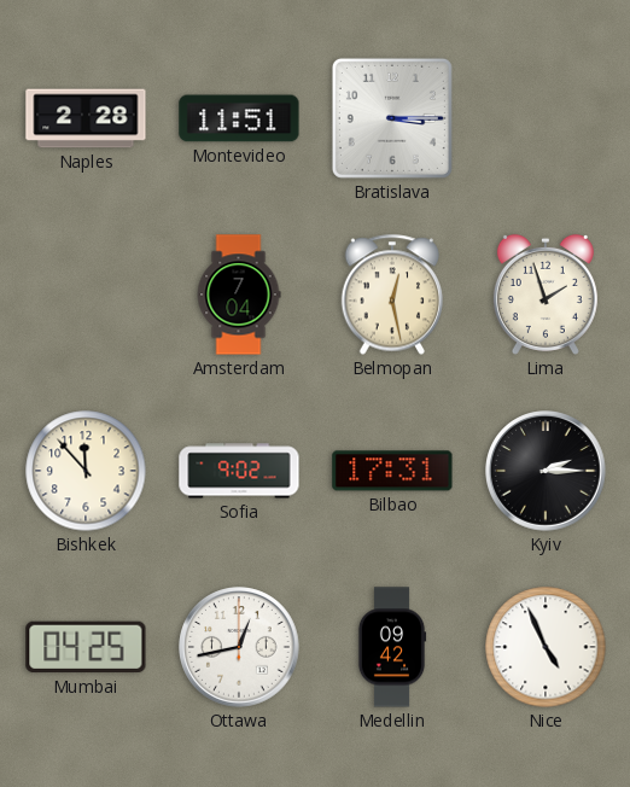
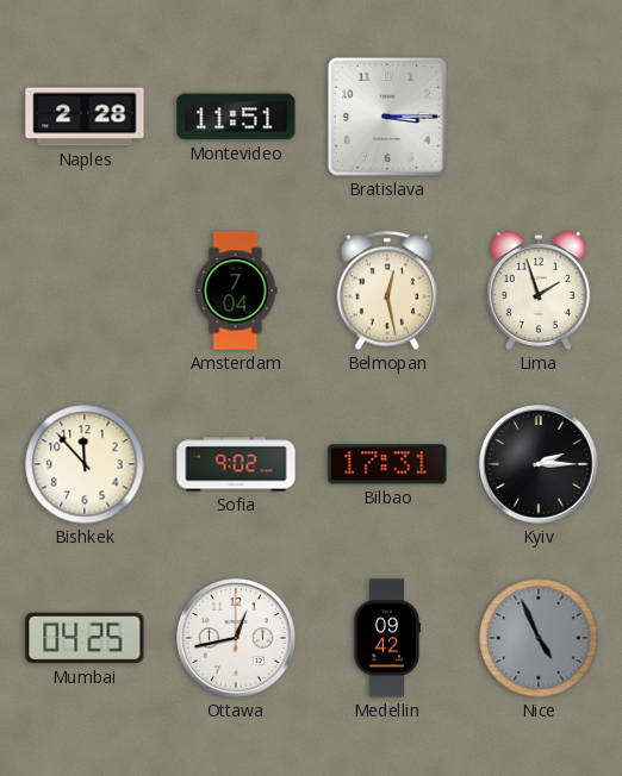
Nice dial: white -> grey (539, 638)
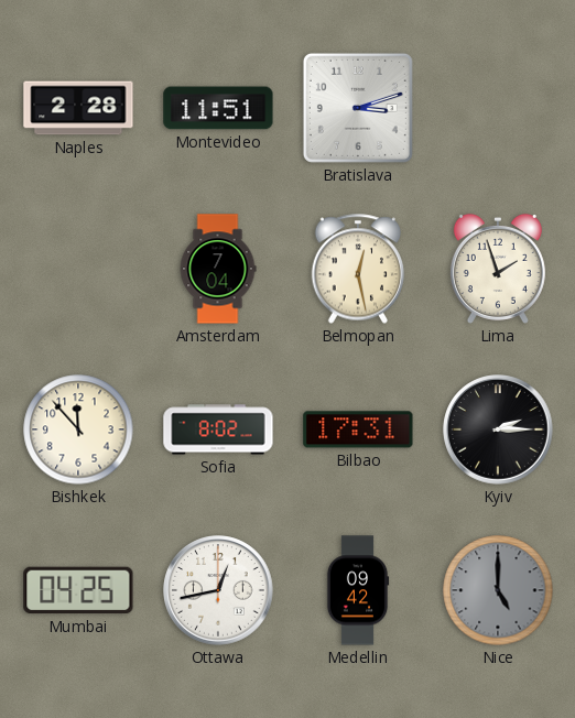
Bratislava: 3:15 -> 3:12 (358, 108)
Sofia: 9:02 -> 8:02 (218, 429)
Nice: 4:56 -> 5:00 (498, 590)
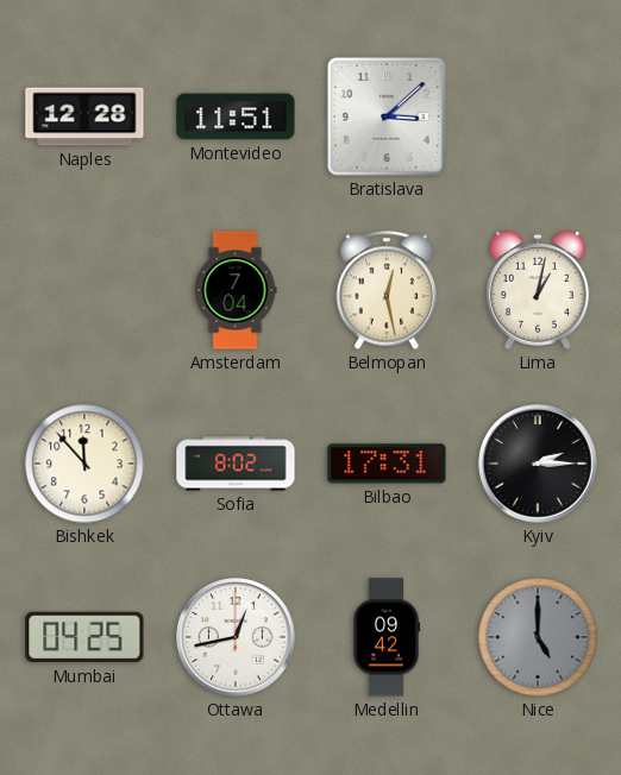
Naples: 2:28 -> 12:28 (84, 116)
Bratislava: 3:12 -> 3:08 (387, 116)
Lima: 1:57 -> 1:02 (538, 290)
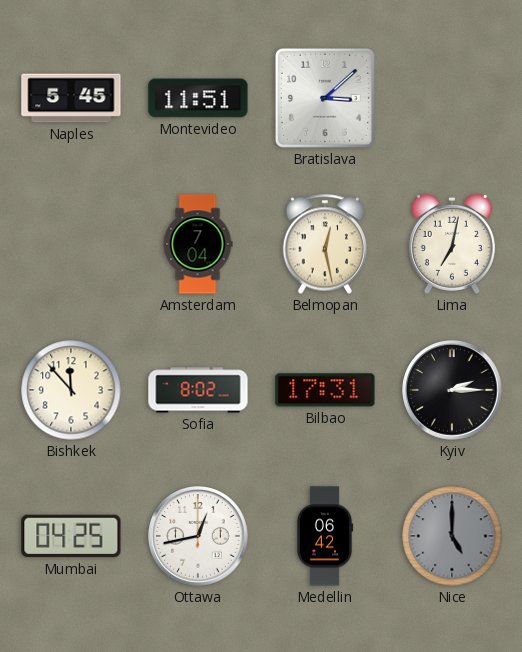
Naples: 12:28 -> 5:45 (71, 98)
Lima: 1:02 -> 7:02 (452, 244)
Medellin: 09:42 -> 06:42 (325, 536)
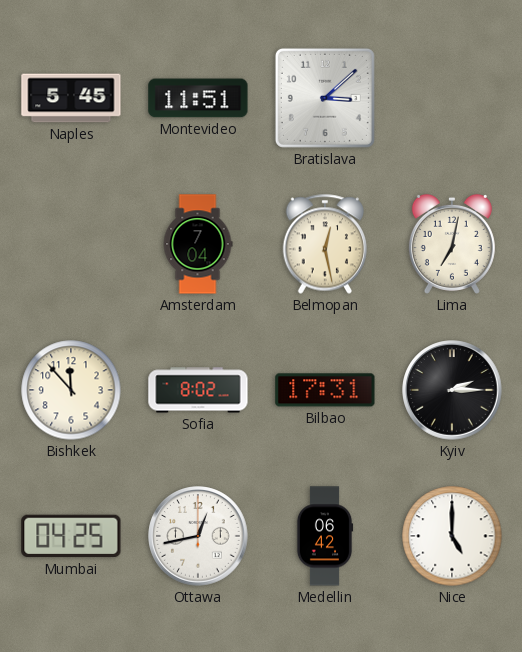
Nice dial: grey -> white (452, 536)
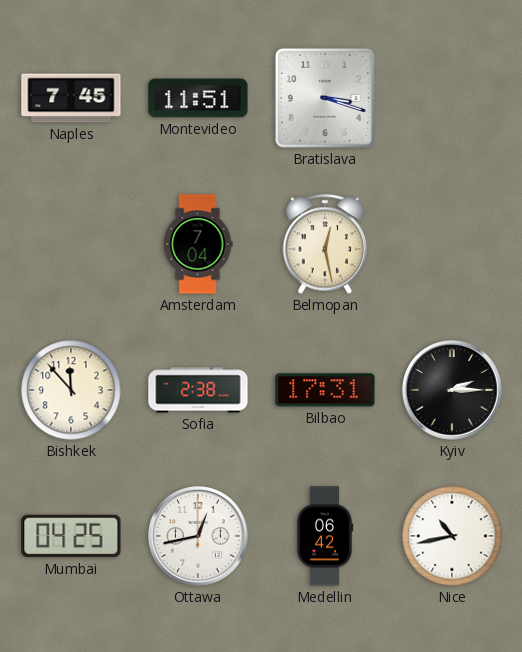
Naples: 5:45 -> 7:45 (71, 98)
Bratislava: 3:08 -> 3:18 (325, 98)
Lima: 7:02 -> none (452, 244)
Sofia: 8:02 -> 2:38 (198, 390)
Nice: 5:00 -> 10:43 (452, 536)
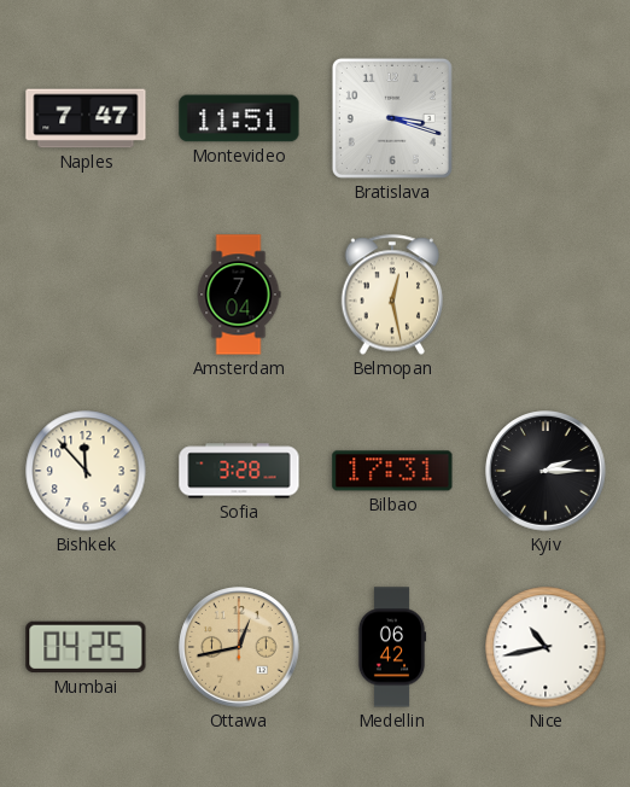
Naples: 7:45 -> 7:47 (86, 118)
Sofia: 2:38 -> 3:28 (239, 471)
Ottawa dial: white -> champagne (239, 647)
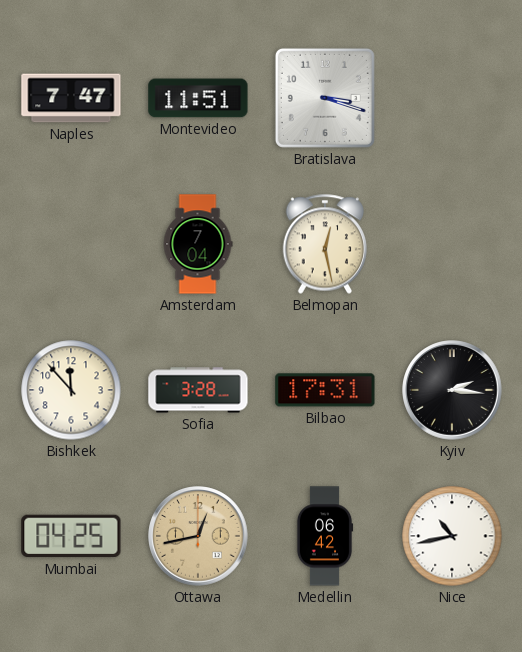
Kyiv: 2:15 -> 2:16 (452, 390)
